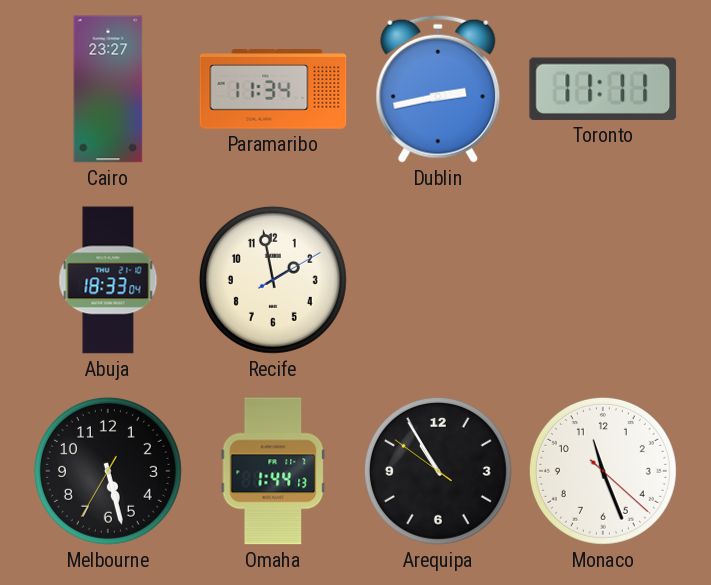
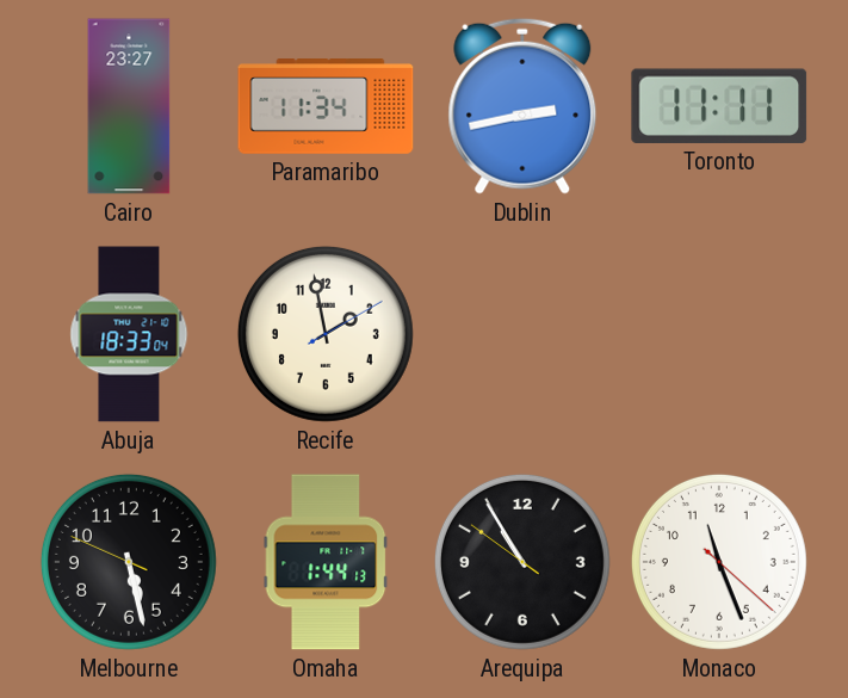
Melbourne: 5:27:35 -> 5:27:49 (129, 562)
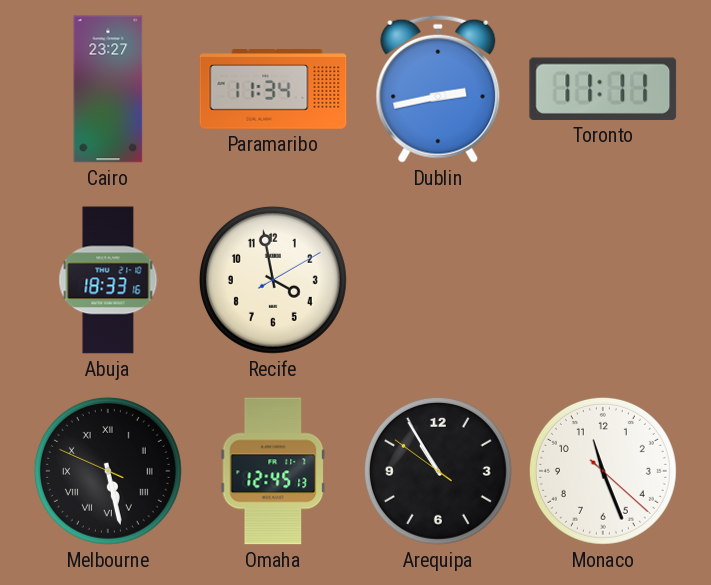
Abuja: 18:33:04 -> 18:33:16 (108, 280)
Recife: 1:58 -> 3:58 (273, 280)
Melbourne numerals: Arabic -> Roman (108, 471)
Omaha: 1:44 -> 12:45 (273, 471)
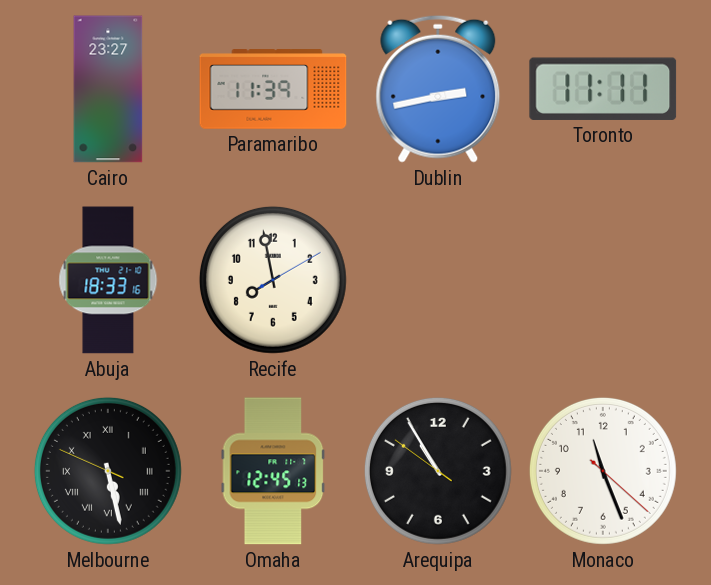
Paramaribo: 11:34 -> 11:39 (273, 89)
Recife: 3:58 -> 7:58 (273, 280)
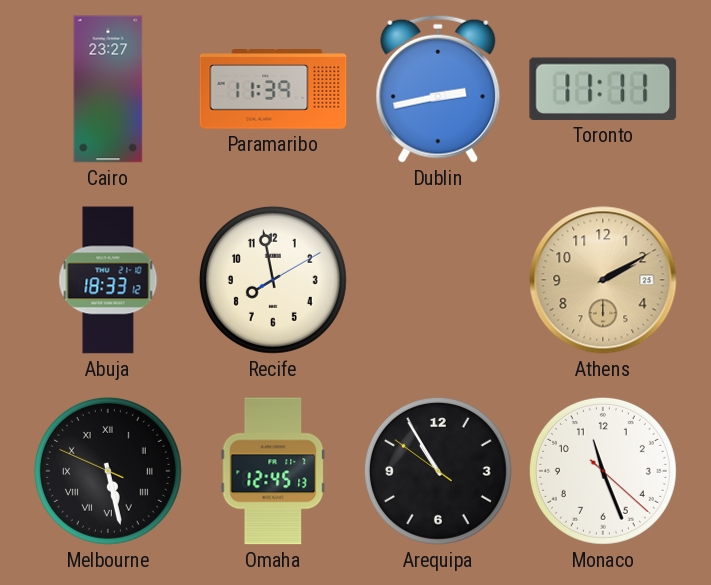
Abuja: 18:33:16 -> 18:33:12 (108, 280)
Athens: none -> 2:10 (603, 280)
